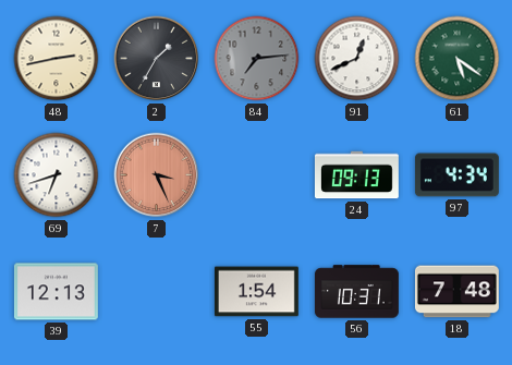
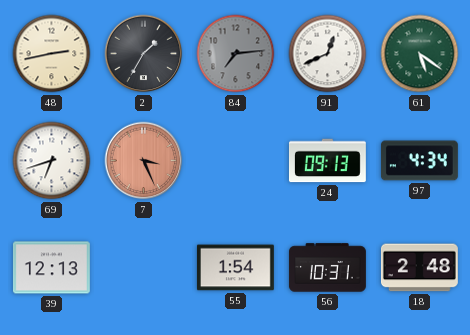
18: 7:48 -> 2:48 (419, 268)
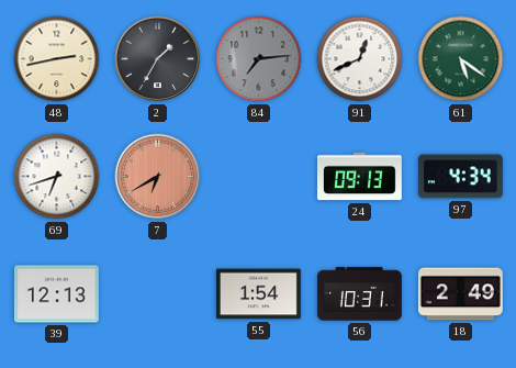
7: 3:26 -> 6:40 (158, 177)
18: 2:48 -> 2:49 (460, 294)
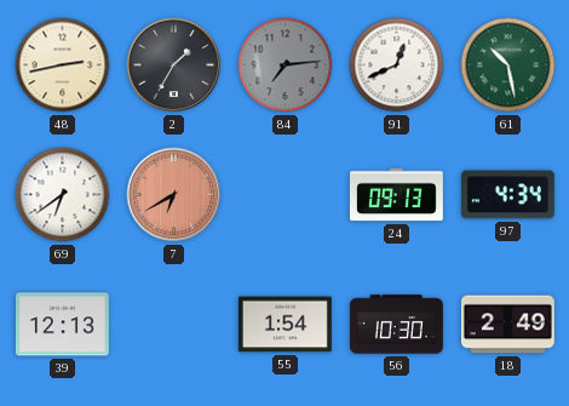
61: 5:21 -> 10:28 (508, 65)
69: 6:42 -> 6:39 (63, 195)
56: 10:31 -> 10:30 (397, 325)
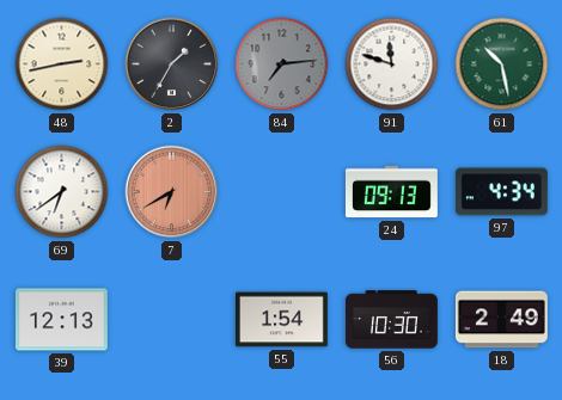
91: 12:41 -> 11:48 (392, 64)
